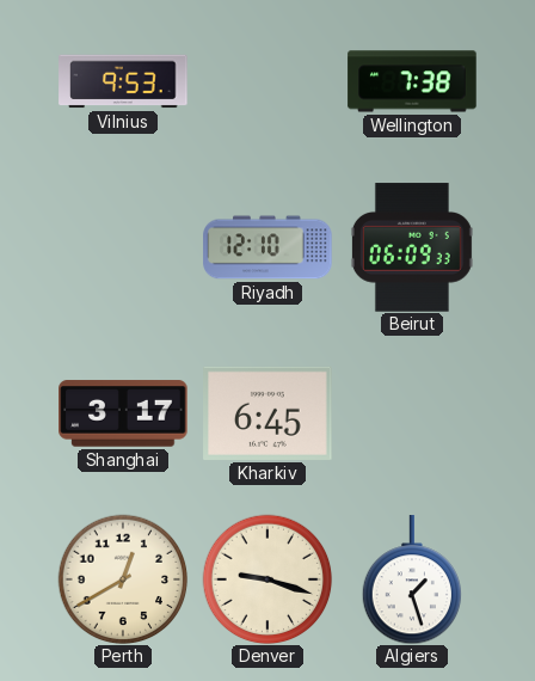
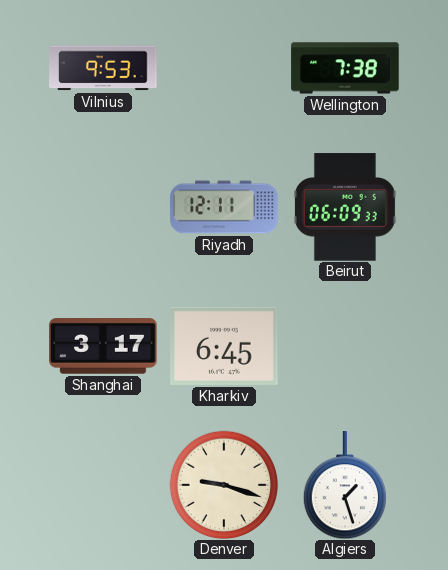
Riyadh: 12:10 -> 12:11 (224, 207)
Perth: 12:40 -> none (123, 579)
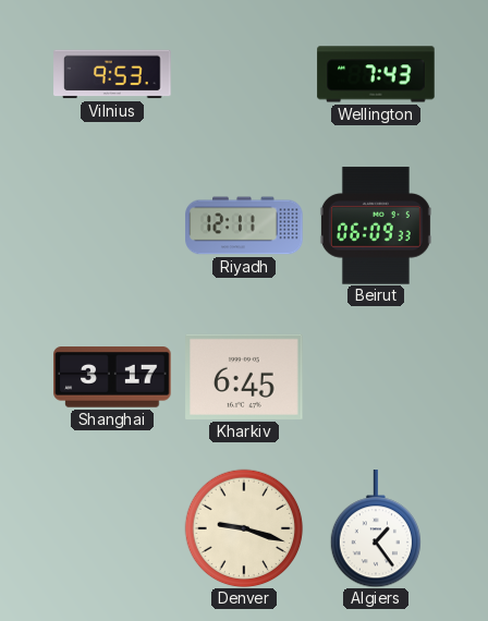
Wellington: 7:38 -> 7:43 (376, 74)
Algiers: 1:27 -> 1:24 (375, 528)
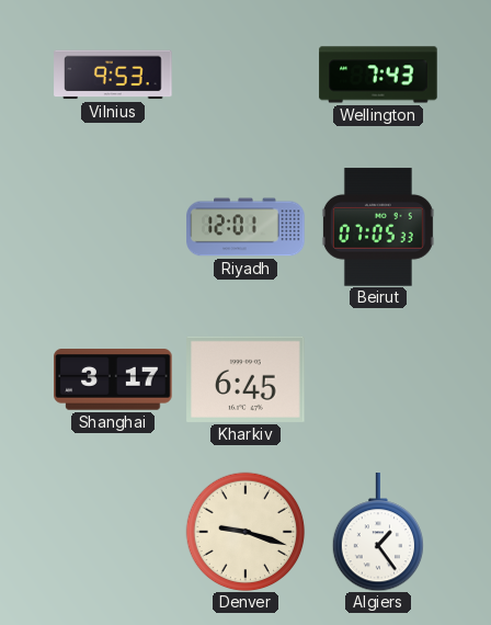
Riyadh: 12:11 -> 12:01 (245, 227)
Beirut: 06:09 -> 07:05 (378, 227)
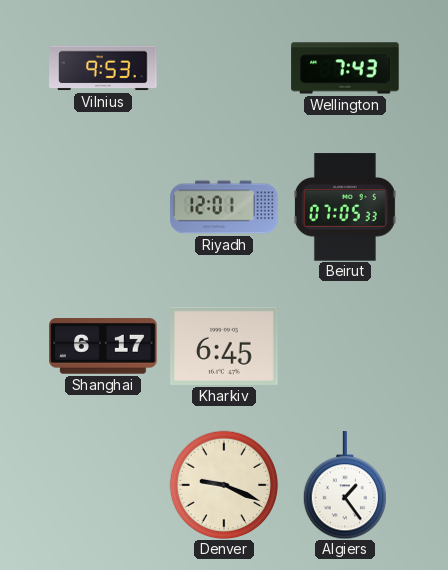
Shanghai: 3:17 -> 6:17 (103, 346)
Denver: 9:18 -> 9:19 (224, 485)
